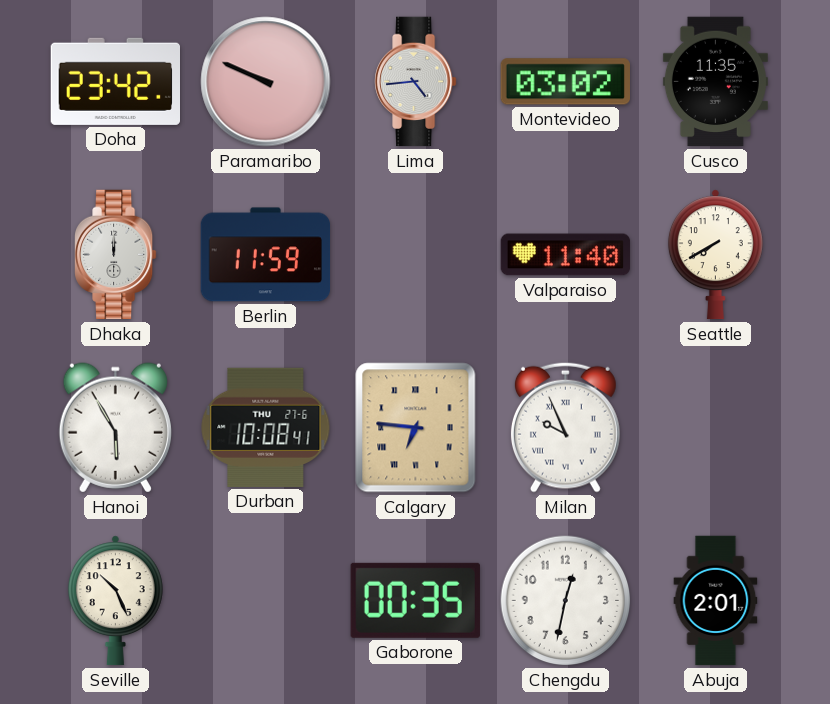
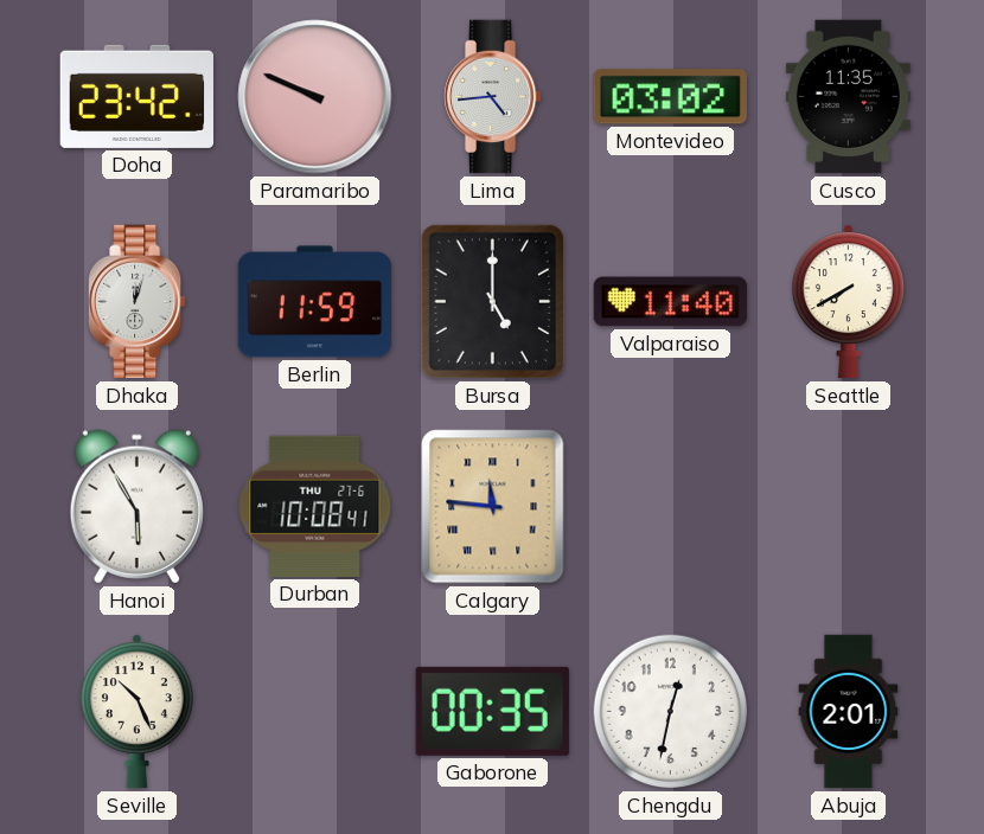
Dhaka: 12:00 -> 12:03 (138, 302)
Bursa: none -> 5:00 (492, 301)
Calgary: 6:46 -> 11:46 (493, 507)
Milan: 9:56 -> none (565, 427)
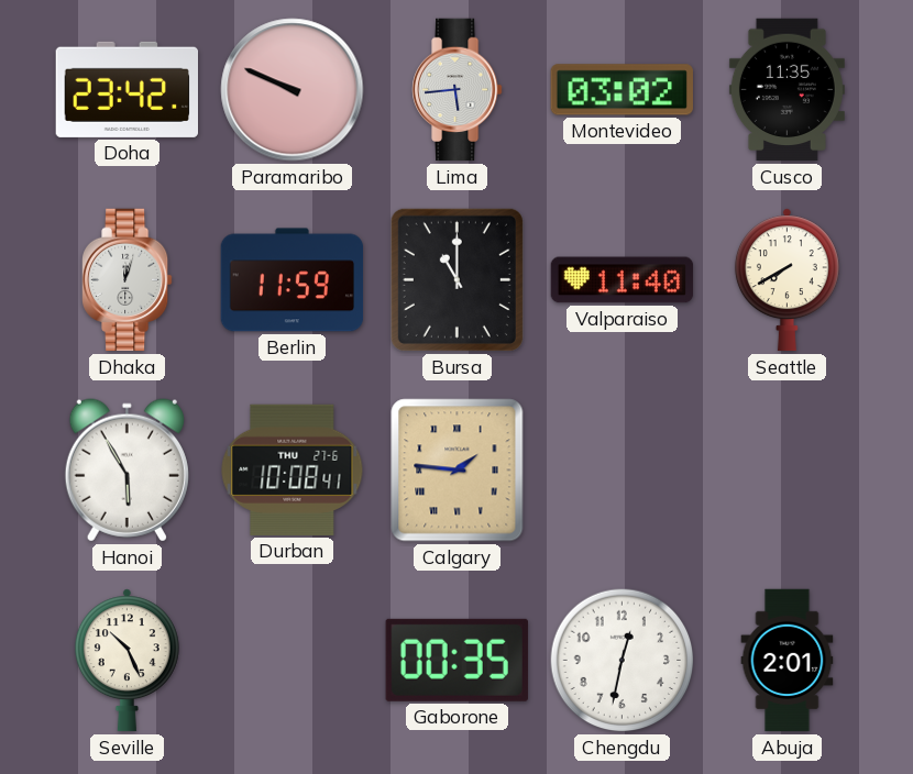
Lima: 4:44 -> 5:44 (458, 90)
Bursa: 5:00 -> 11:00 (457, 279)
Calgary: 11:46 -> 1:46 (458, 471)
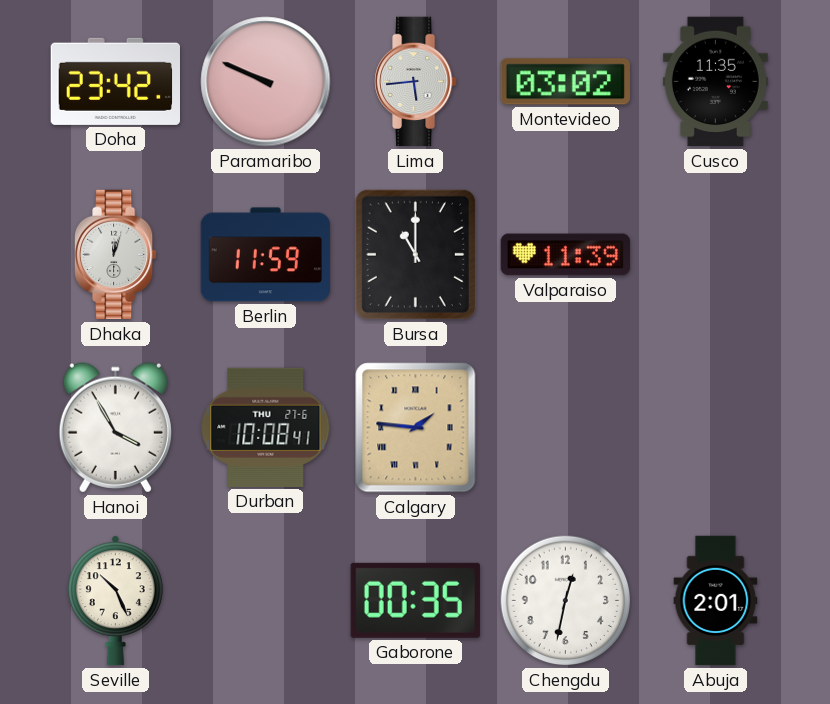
Valparaiso: 11:40 -> 11:39 (566, 255)
Seattle: 7:40 -> none (787, 280)
Hanoi: 5:55 -> 3:55 (115, 428)
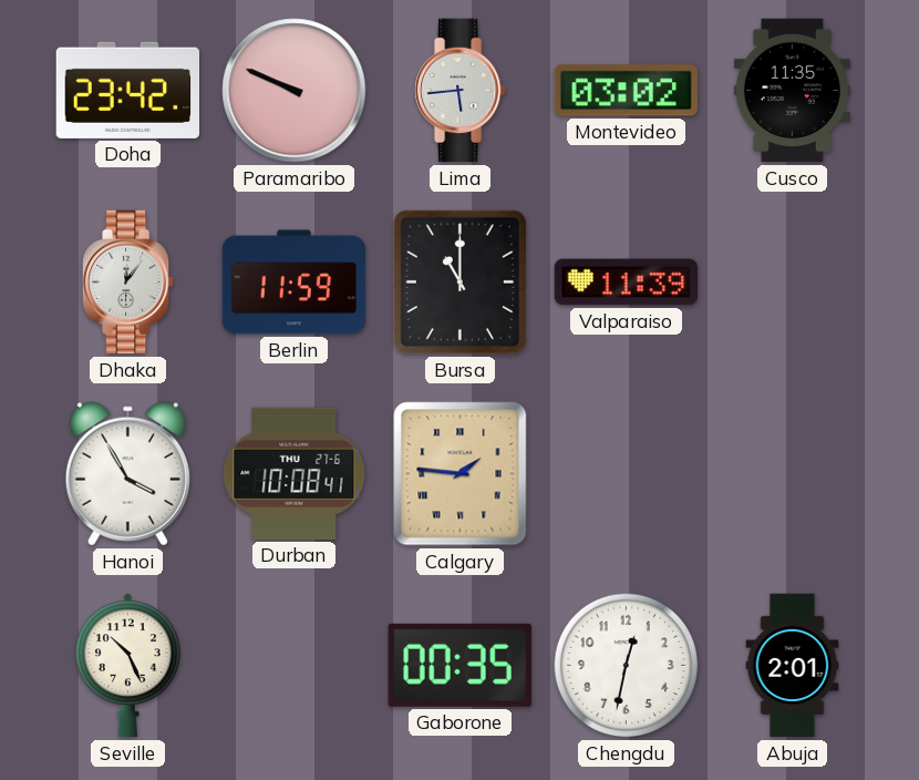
Dhaka: 12:03 -> 12:06 (128, 283)
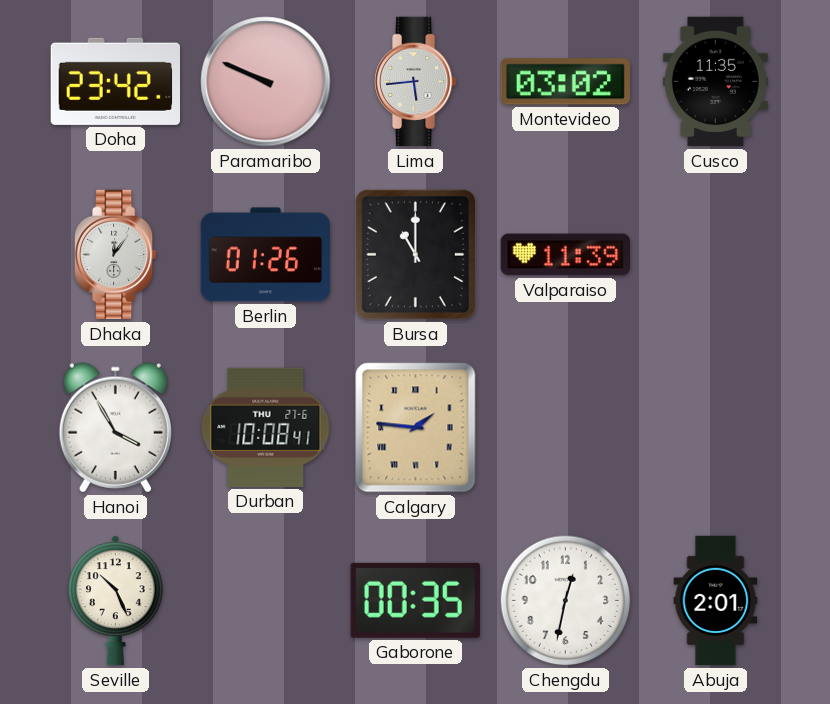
Berlin: 11:59 -> 01:26 (266, 255)
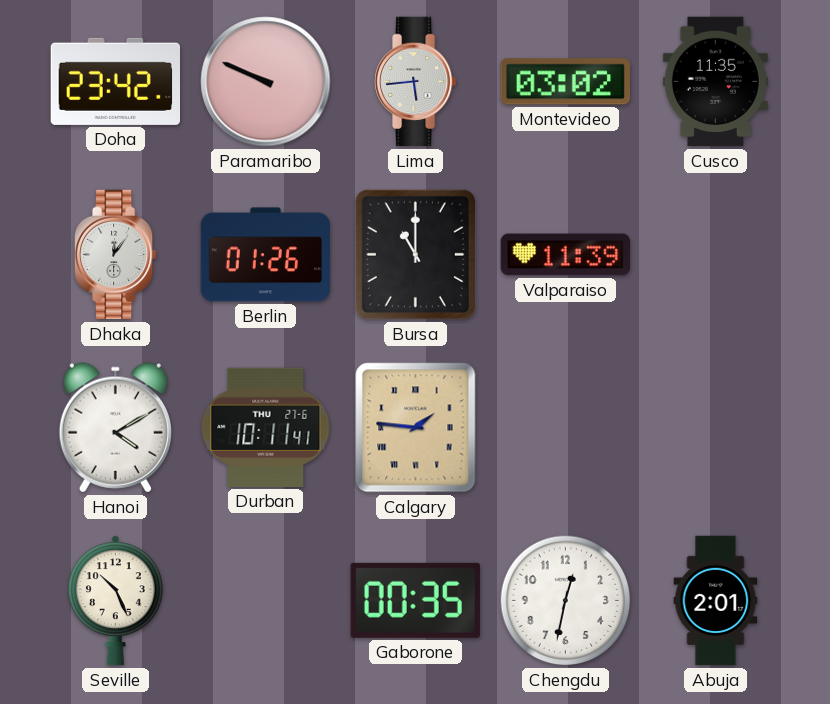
Hanoi: 3:55 -> 4:10 (115, 428)
Durban: 10:08 -> 10:11 (266, 427)
